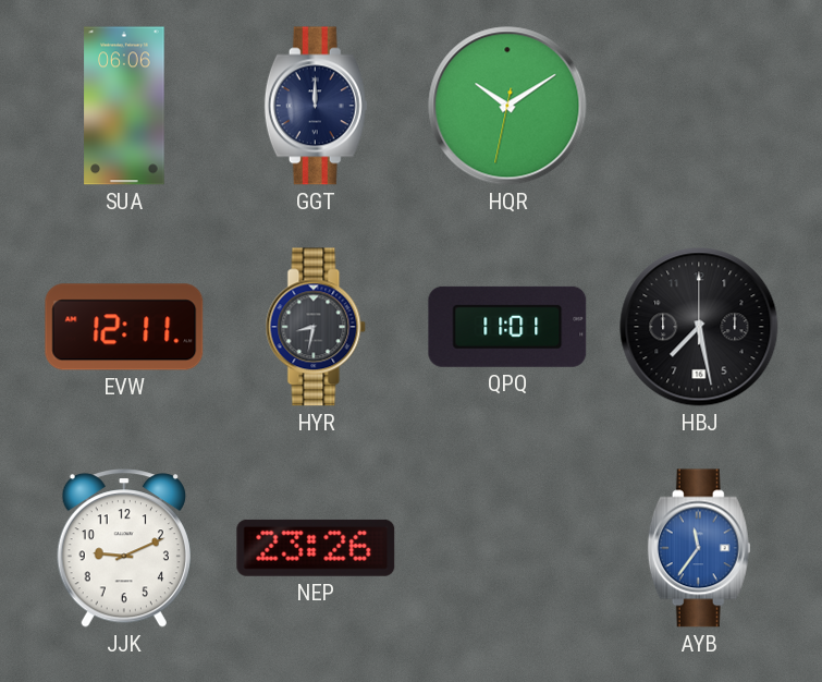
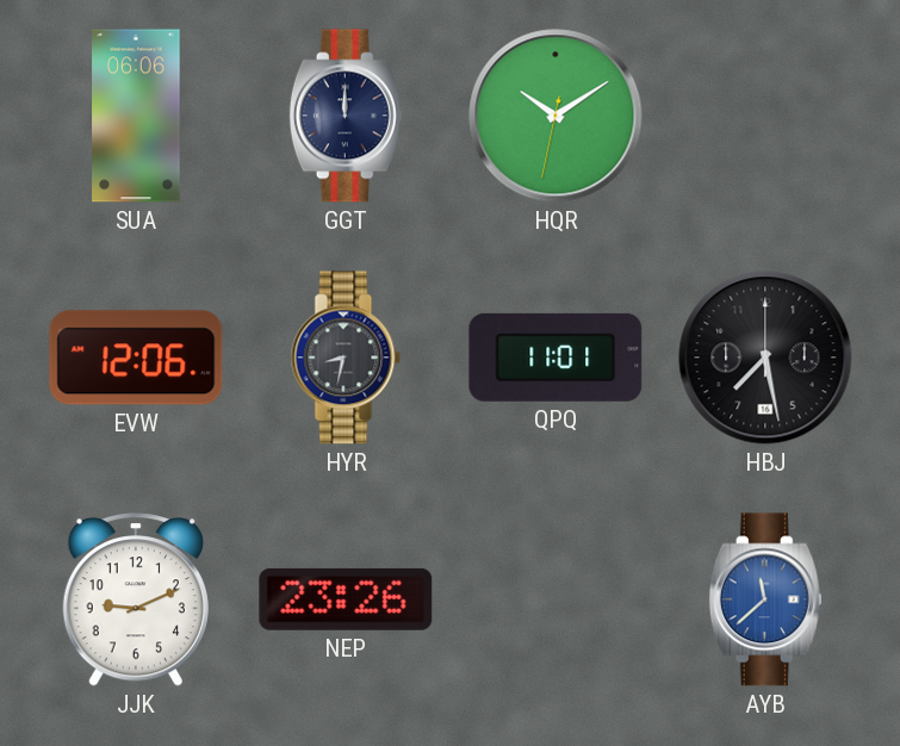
EVW: 12:11 -> 12:06 (136, 358)
AYB: 11:36 -> 11:38 (765, 599)
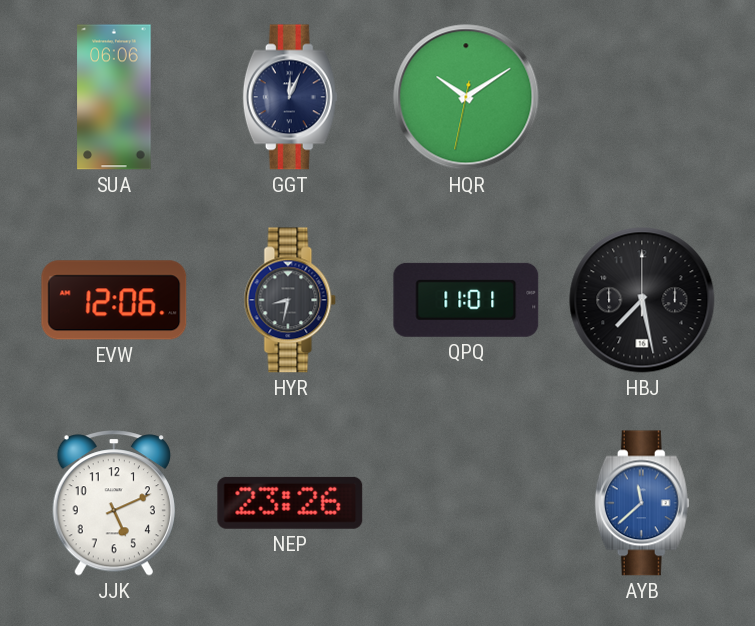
GGT: 12:00 -> 12:04 (290, 97)
JJK: 9:11 -> 5:11 (114, 503)
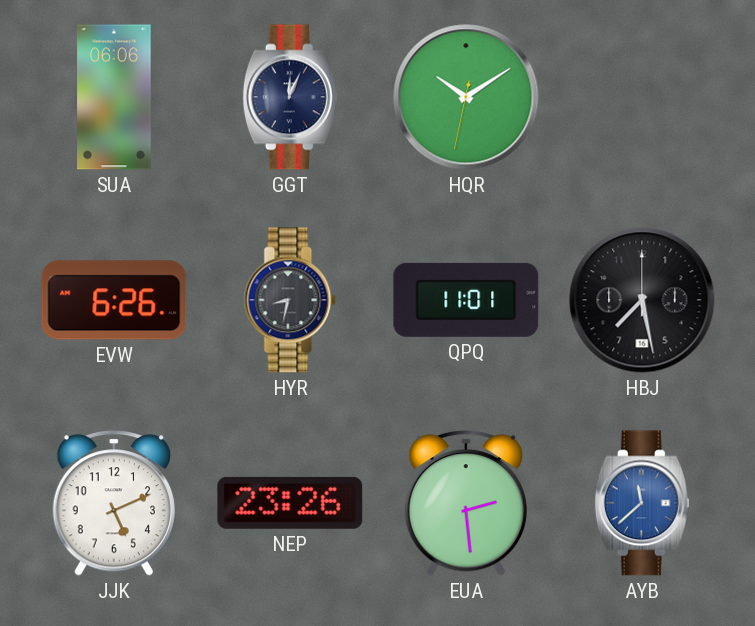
EVW: 12:06 -> 6:26 (114, 300)
EUA: none -> 2:29 (466, 503)
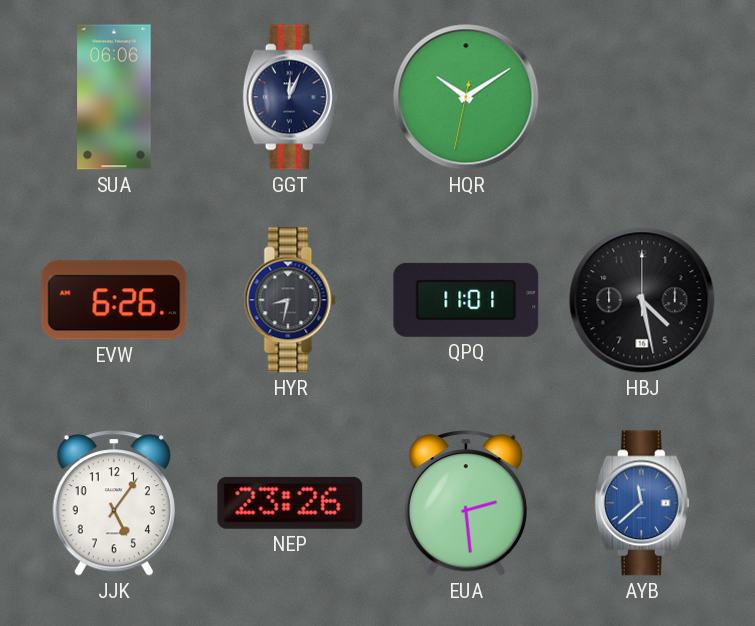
HBJ: 7:28 -> 4:28 (642, 300)
JJK: 5:11 -> 5:06 (114, 503)
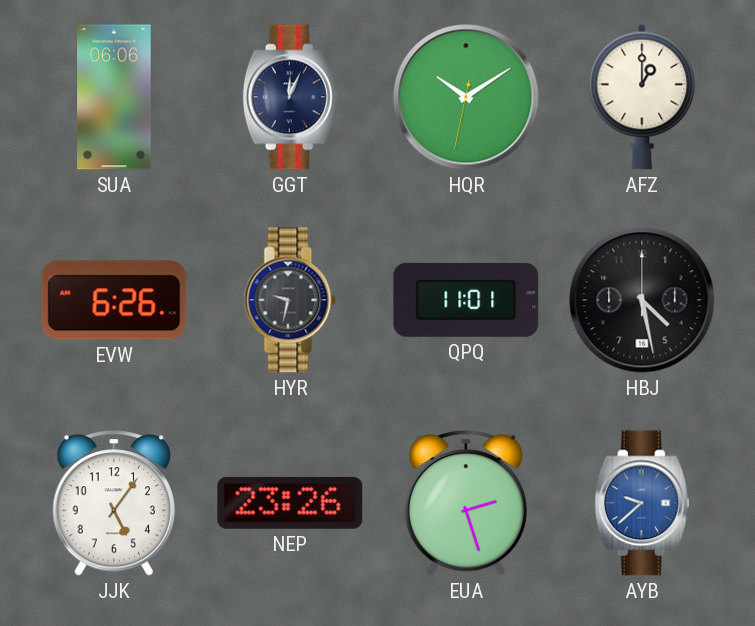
AFZ: none -> 1:00 (642, 97)
HYR: 8:32 -> 9:32 (290, 300)
EUA: 2:29 -> 2:27 (466, 503)
AYB: 11:38 -> 9:38 (642, 503)
